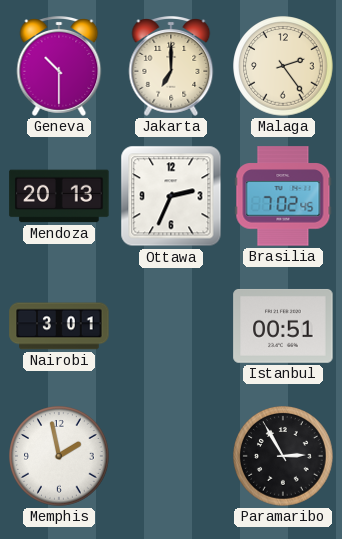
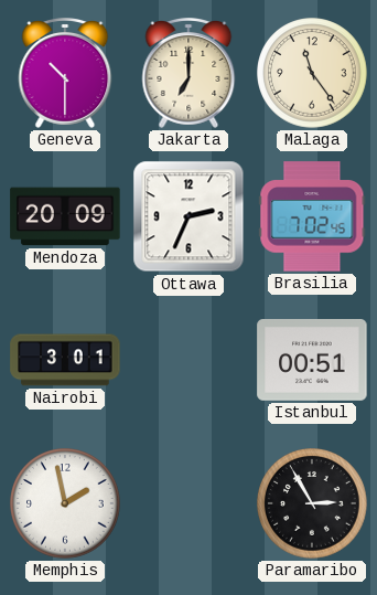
Malaga: 2:24 -> 11:24 (312, 73)
Mendoza: 20:13 -> 20:09 (65, 216)
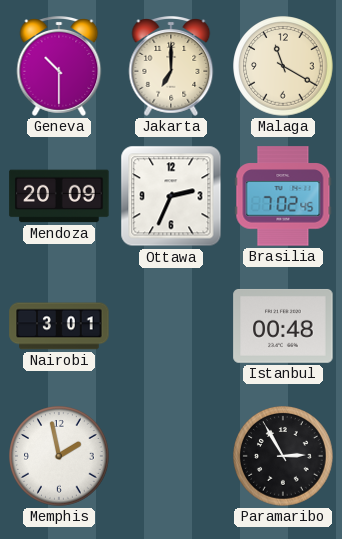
Malaga: 11:24 -> 11:20 (283, 66)
Istanbul: 00:51 -> 00:48 (283, 326)
